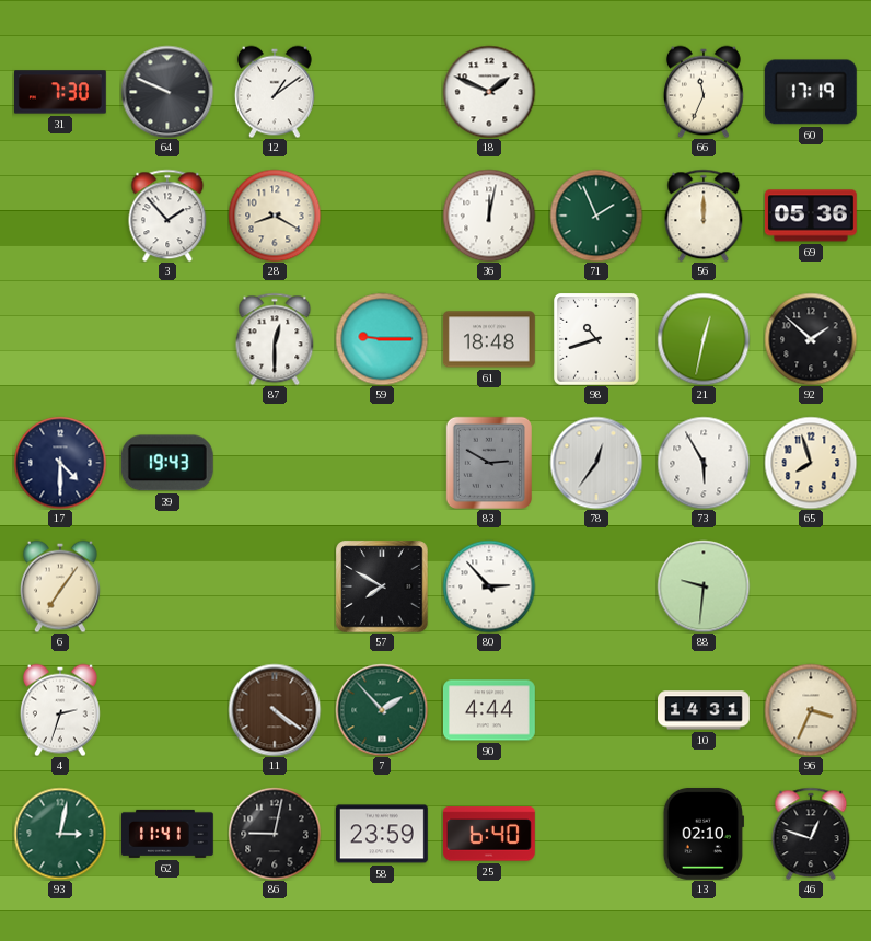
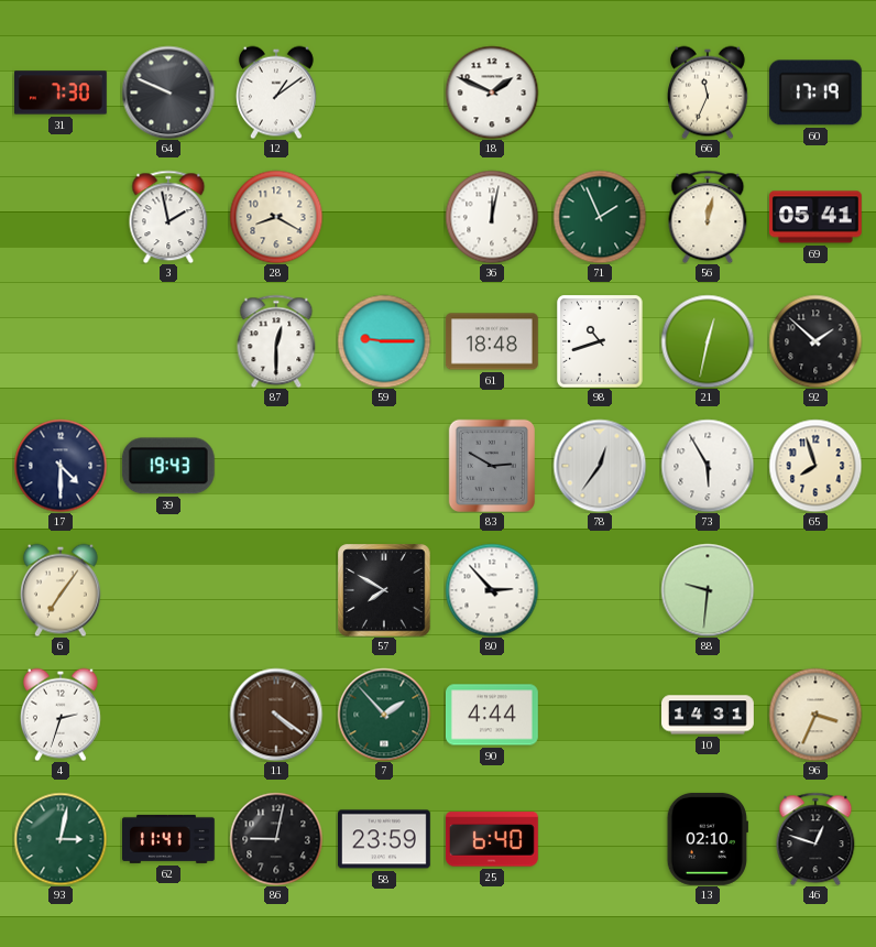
3: 1:53 -> 1:58 (168, 217)
56: 12:00 -> 12:02 (708, 217)
69: 05:36 -> 05:41 (815, 217)
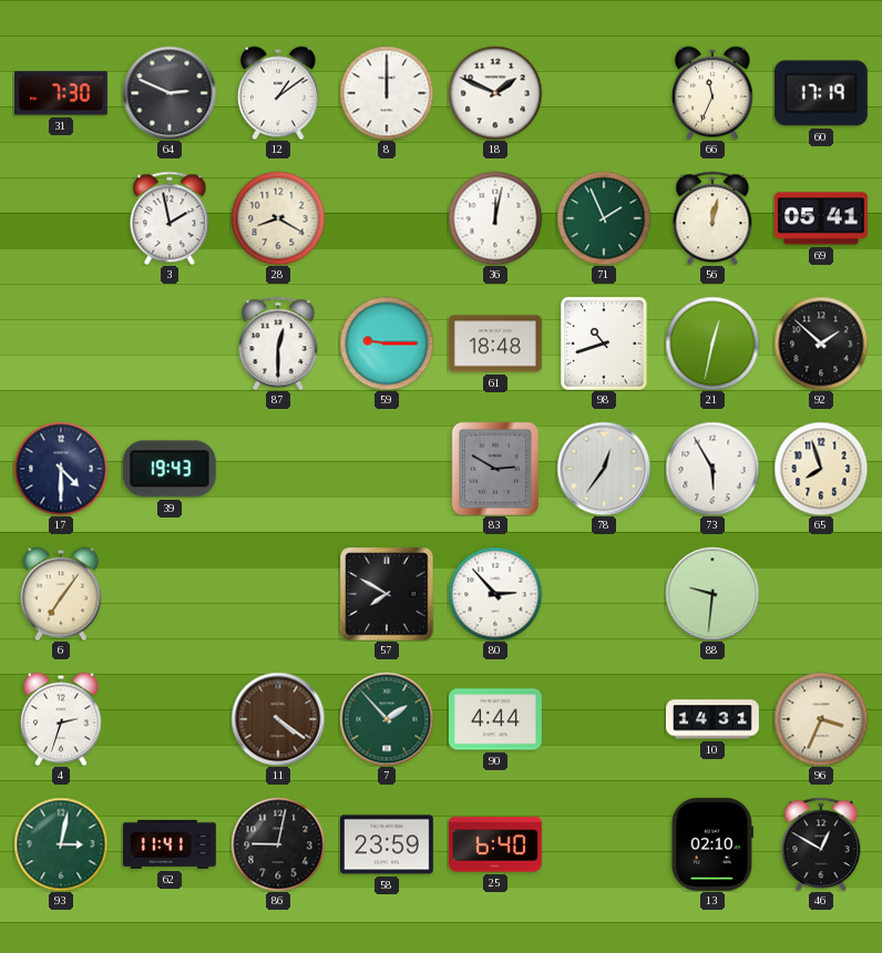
64: 9:49 -> 2:49 (170, 93)
8: none -> 12:00 (387, 93)
46: 12:48 -> 12:50 (821, 844)
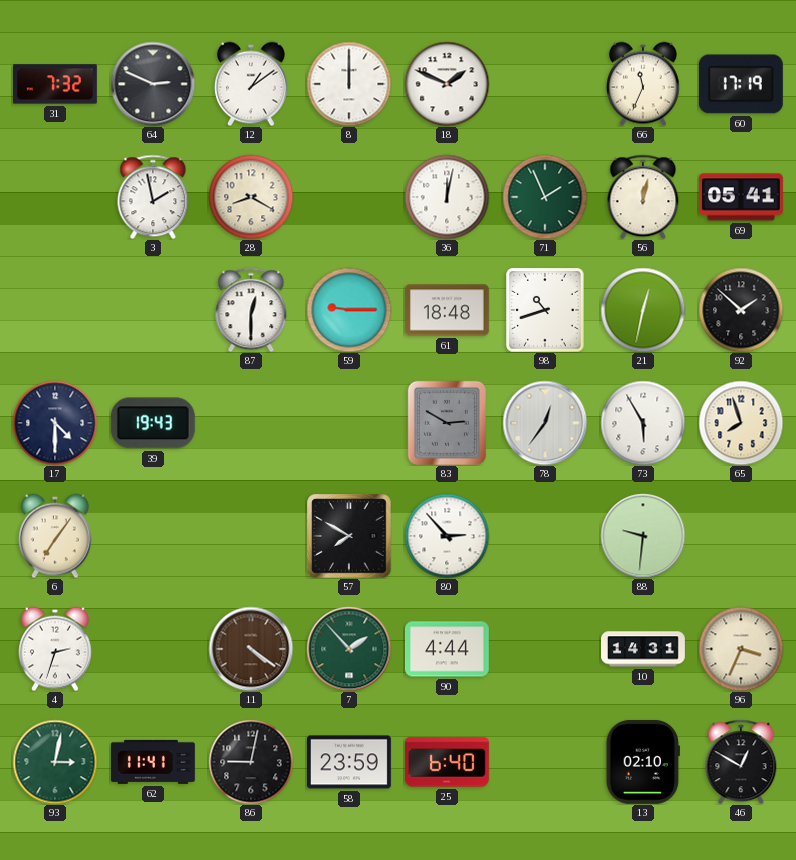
31: 7:30 -> 7:32 (56, 84)
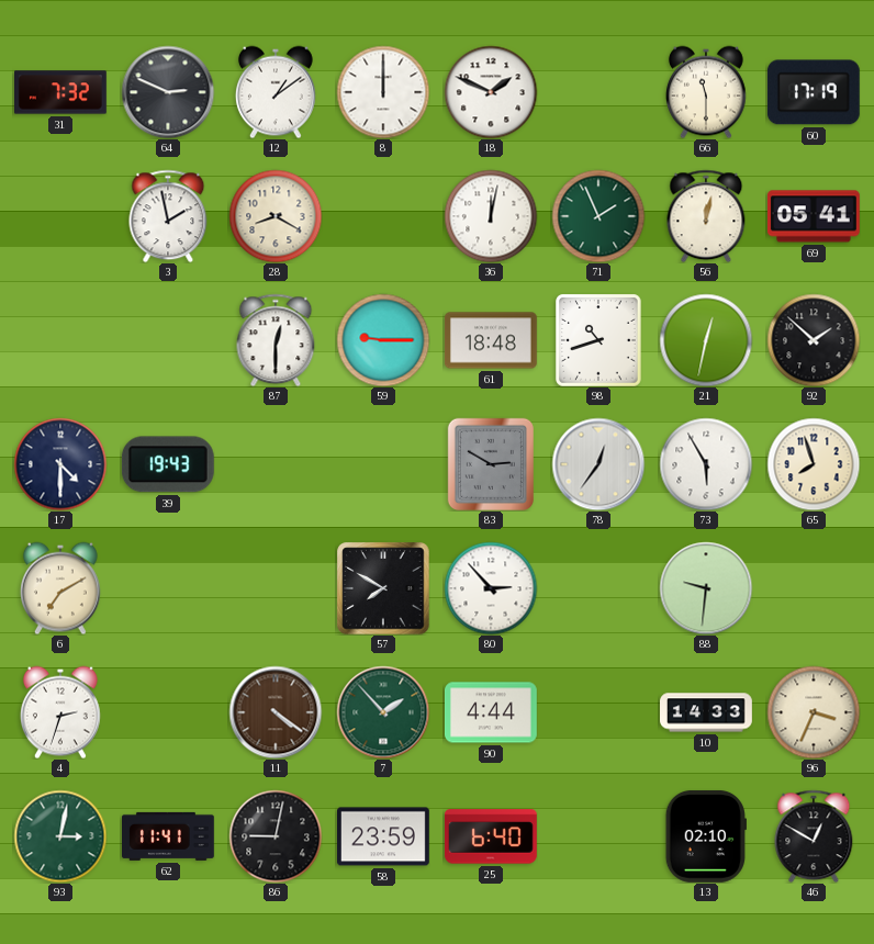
66: 11:34 -> 11:30 (706, 92)
6: 7:06 -> 7:10 (60, 588)
10: 14:31 -> 14:33 (707, 712)
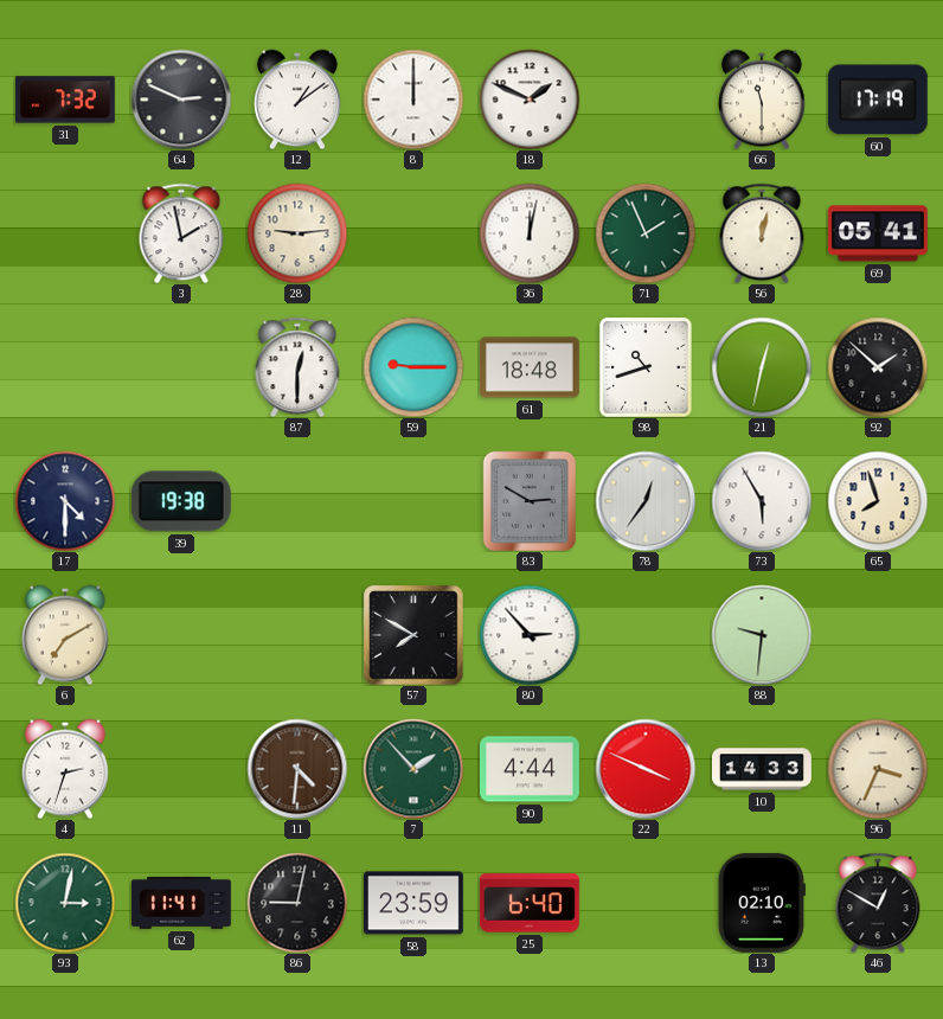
28: 8:20 -> 9:14 (297, 233)
39: 19:43 -> 19:38 (181, 501)
11: 4:21 -> 4:31 (297, 769)
22: none -> 3:49 (646, 769)
